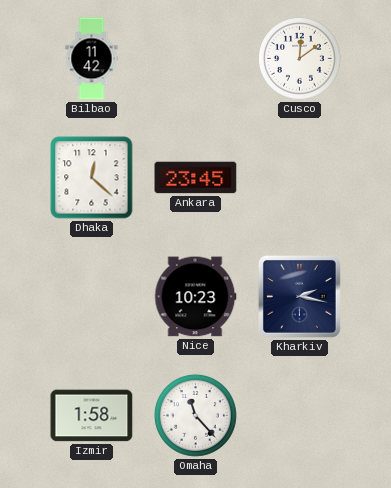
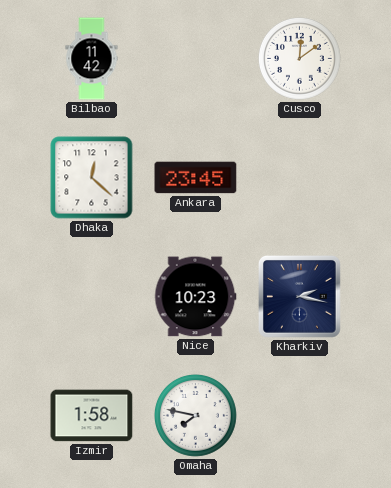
Omaha: 11:23 -> 7:47 (196, 416)
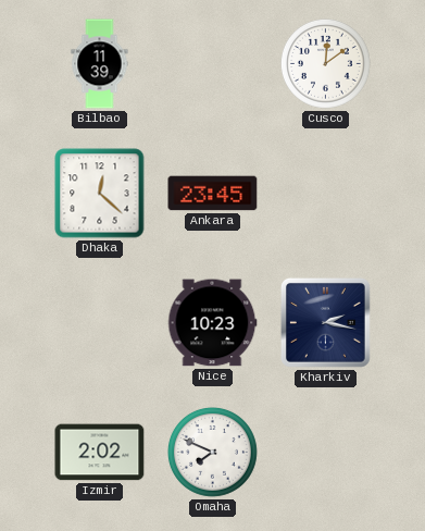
Bilbao: 11:42 -> 11:39 (100, 64)
Izmir: 1:58 -> 2:02 (100, 453)
Omaha: 7:47 -> 7:49 (213, 453)
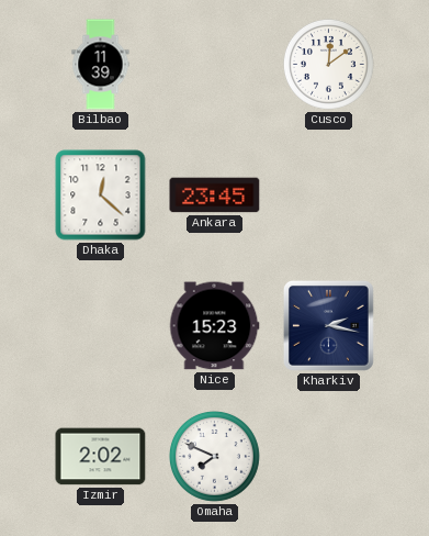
Nice: 10:23 -> 15:23 (214, 326)
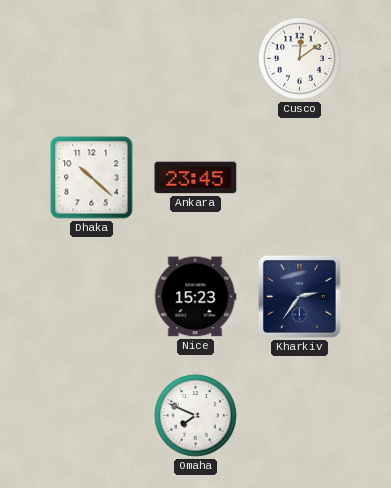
Bilbao: 11:39 -> none (101, 65)
Dhaka: 12:22 -> 10:22 (92, 178)
Kharkiv: 2:17 -> 2:36 (300, 297)
Izmir: 2:02 -> none (101, 457)
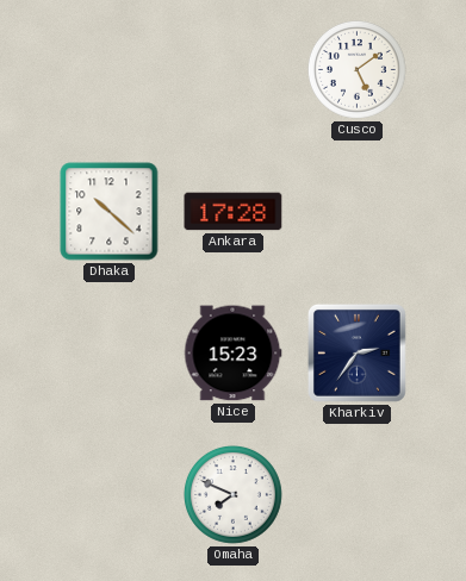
Cusco: 12:09 -> 5:09 (358, 70)
Ankara: 23:45 -> 17:28 (234, 212)
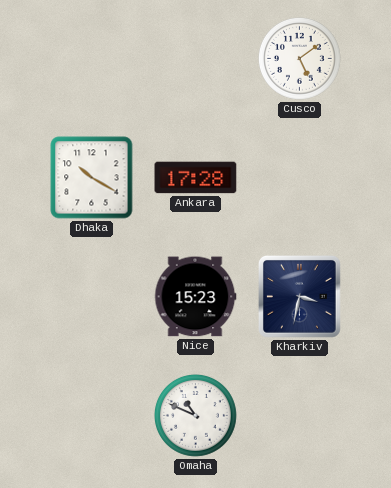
Dhaka: 10:22 -> 10:20 (92, 178)
Kharkiv: 2:36 -> 3:32 (300, 297)
Omaha: 7:49 -> 10:49 (196, 416)
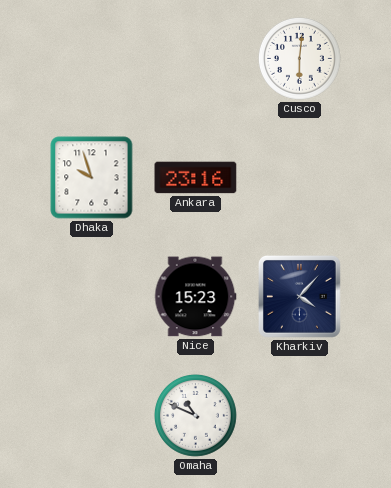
Cusco: 5:09 -> 6:01 (300, 59)
Dhaka: 10:20 -> 9:57 (92, 178)
Ankara: 17:28 -> 23:16 (196, 178)
Kharkiv: 3:32 -> 4:07 (300, 297)
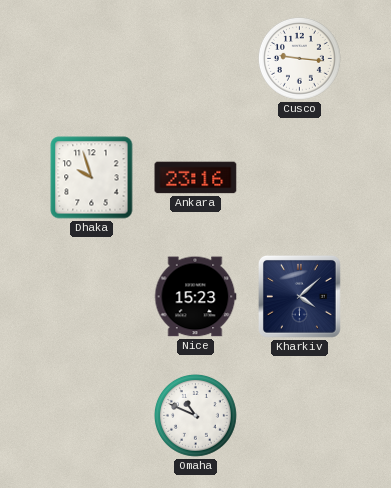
Cusco: 6:01 -> 9:16 (300, 59)
Kharkiv: 4:07 -> 4:08 (300, 297)
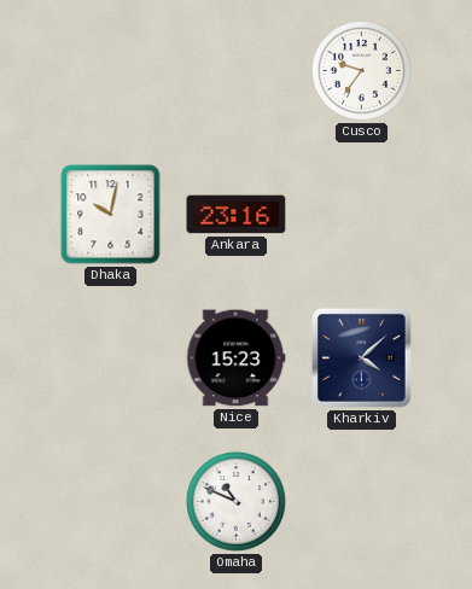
Cusco: 9:16 -> 9:36 (362, 71)
Dhaka: 9:57 -> 10:02 (111, 215)
